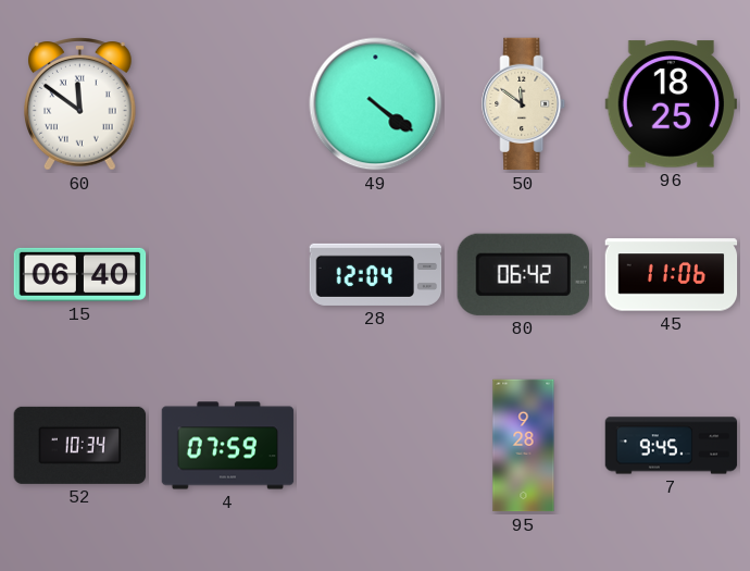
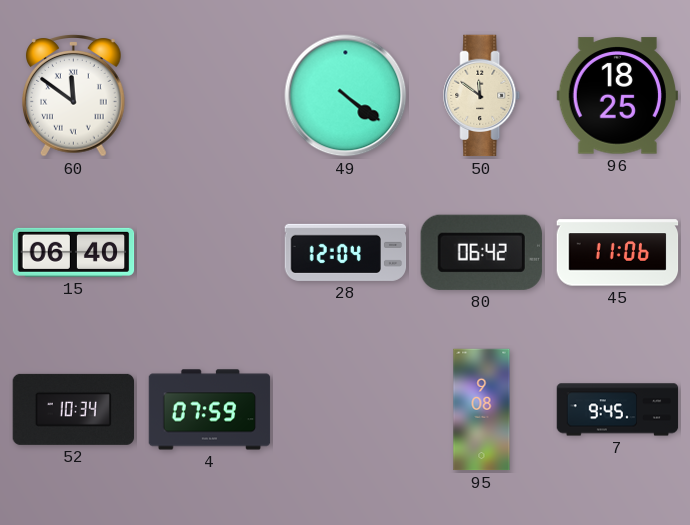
95: 9:28 -> 9:08 (482, 410)
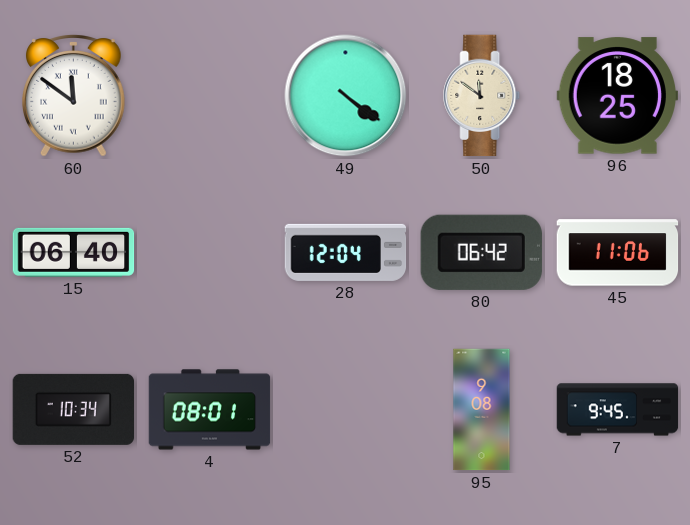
4: 07:59 -> 08:01 (210, 410)
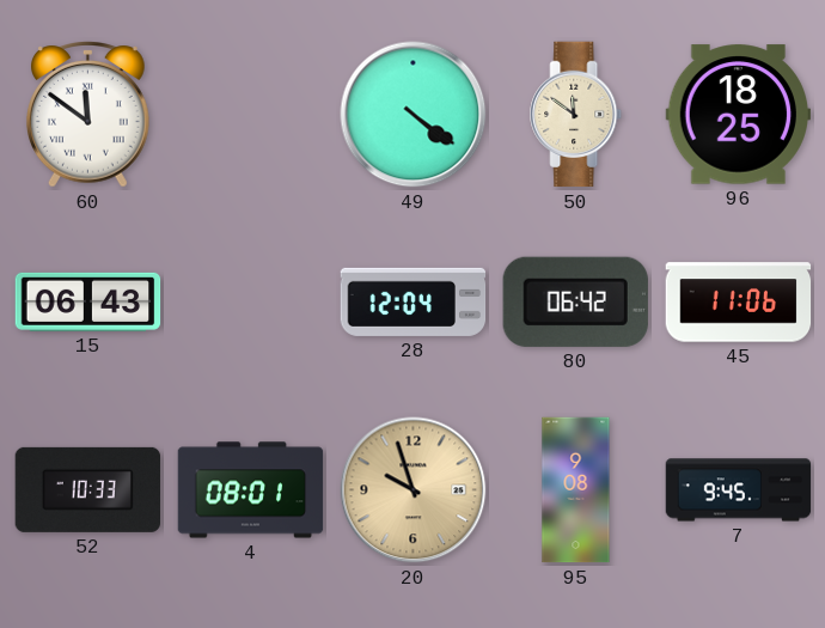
15: 06:40 -> 06:43 (88, 301)
52: 10:34 -> 10:33 (88, 489)
20: none -> 9:57 (414, 490)
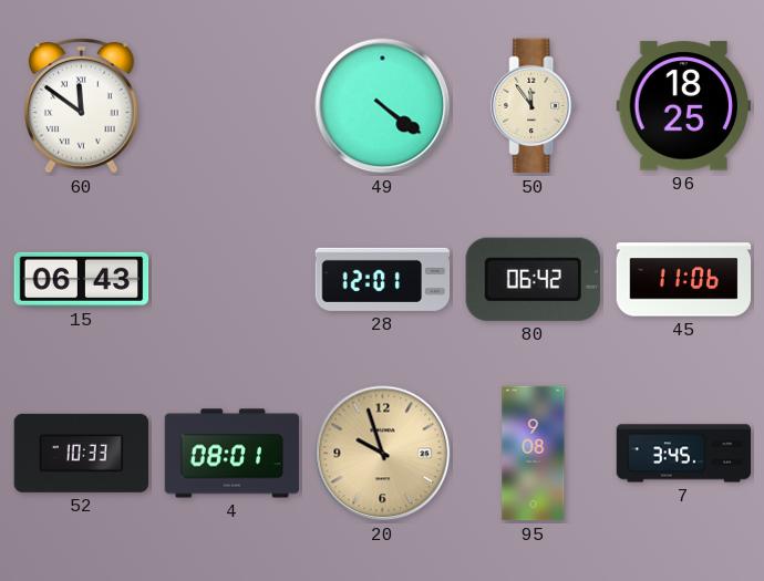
50: 11:51 -> 11:54 (534, 106)
28: 12:04 -> 12:01 (383, 279)
7: 9:45 -> 3:45 (684, 454)
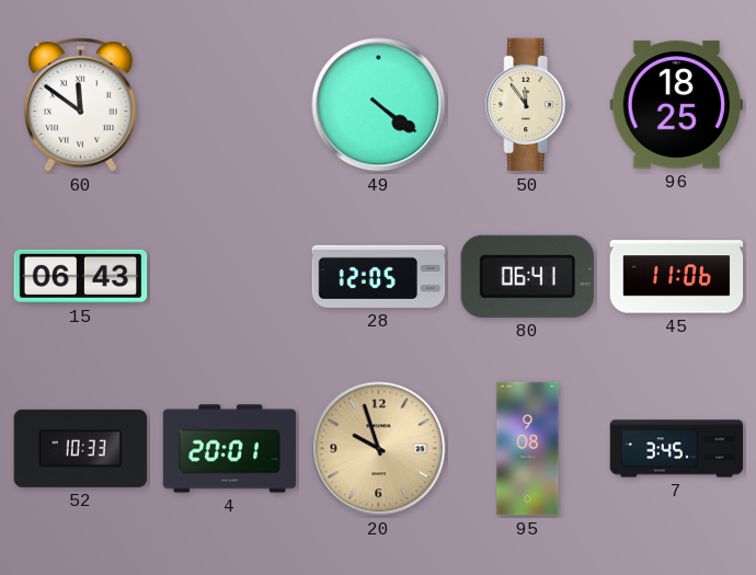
28: 12:01 -> 12:05 (379, 276)
80: 06:42 -> 06:41 (527, 276)
4: 08:01 -> 20:01 (230, 449)
